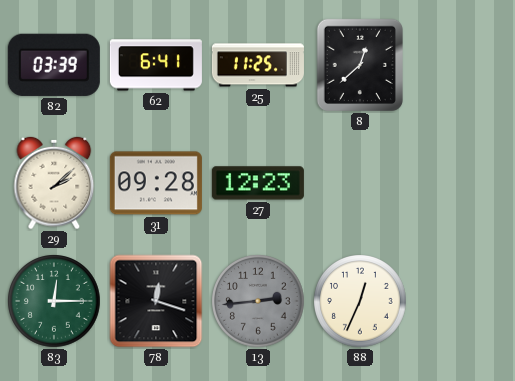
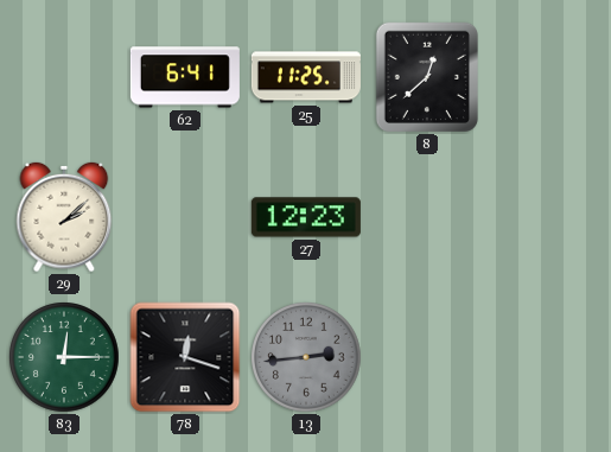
82: 03:39 -> none (54, 65)
31: 09:28 -> none (156, 183)
88: 12:34 -> none (360, 301)
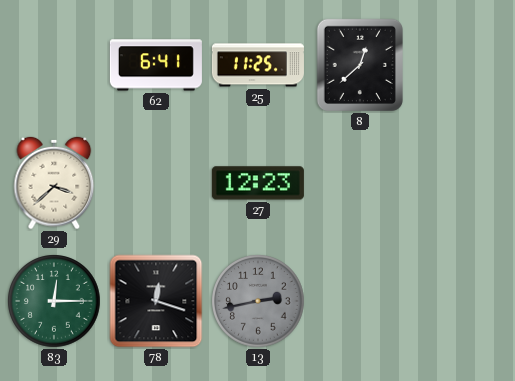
29: 2:08 -> 3:38 (54, 183)
13: 2:44 -> 2:43 (258, 301)
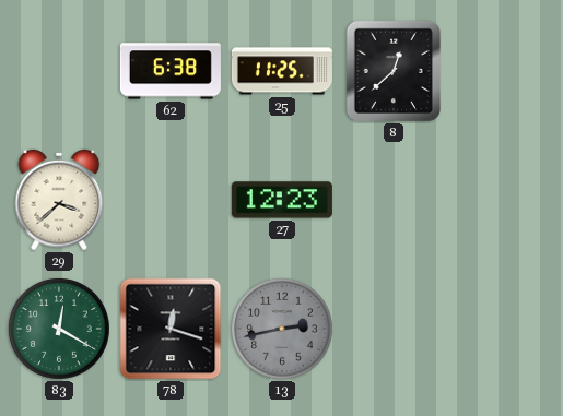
62: 6:41 -> 6:38 (171, 71)
83: 12:15 -> 12:20 (59, 329)
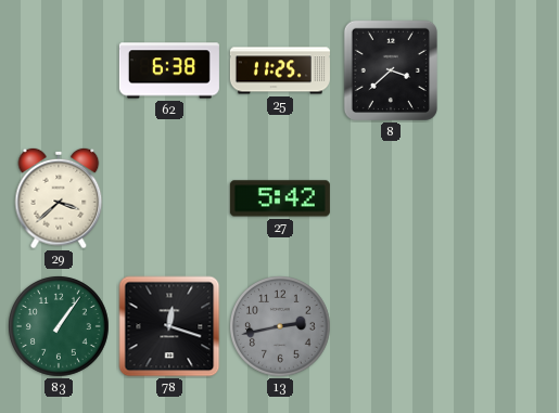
8: 12:38 -> 3:38 (391, 70)
27: 12:23 -> 5:42 (280, 198)
83: 12:20 -> 1:06 (59, 326)
